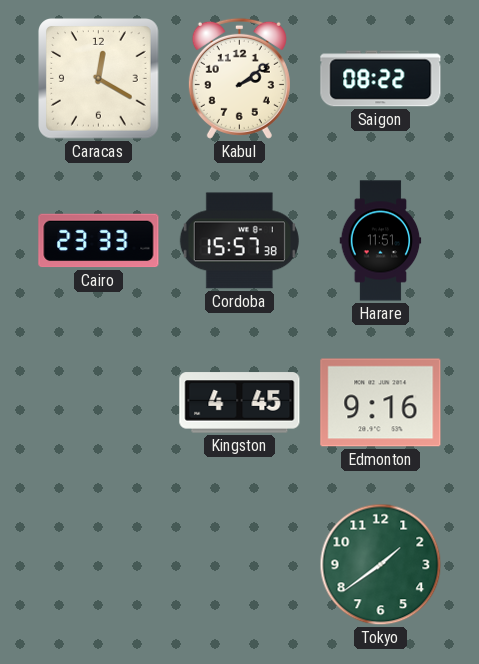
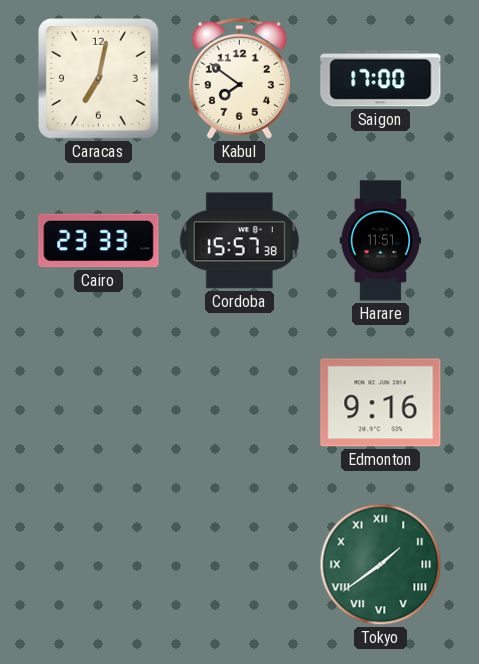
Caracas: 12:20 -> 7:02 (99, 79)
Kabul: 2:09 -> 7:51 (239, 78)
Saigon: 08:22 -> 17:00 (381, 79)
Kingston: 4:45 -> none (240, 403)
Tokyo numerals: Arabic -> Roman (381, 565)
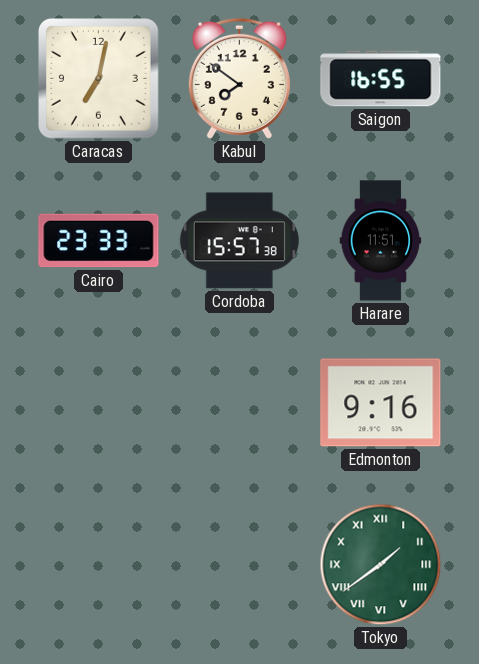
Saigon: 17:00 -> 16:55 (381, 79)
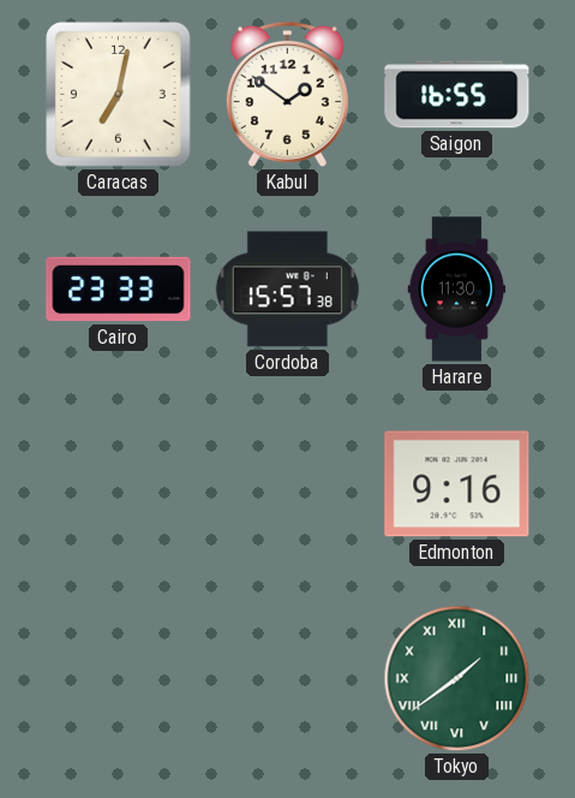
Kabul: 7:51 -> 1:51 (287, 94)
Harare: 11:51 -> 11:30 (457, 290)
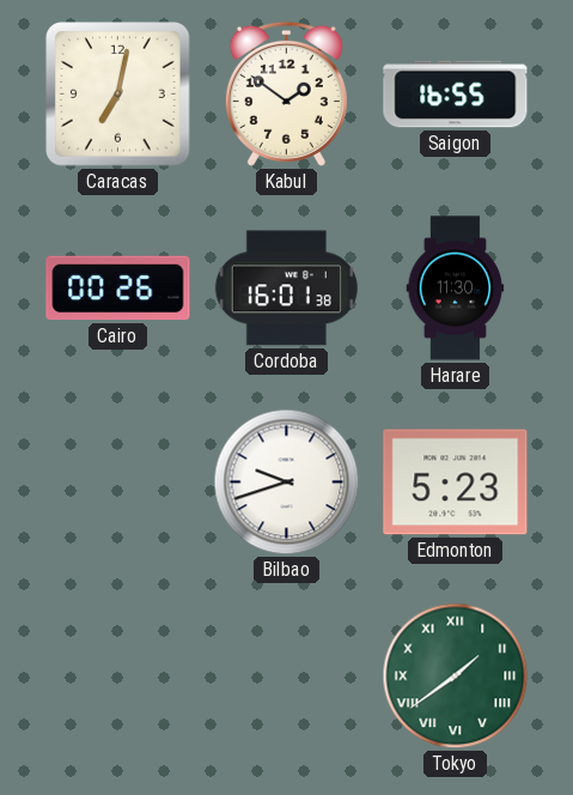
Cairo: 23:33 -> 00:26 (118, 289)
Cordoba: 15:57 -> 16:01 (286, 289)
Bilbao: none -> 9:42 (287, 483)
Edmonton: 9:16 -> 5:23 (456, 483)
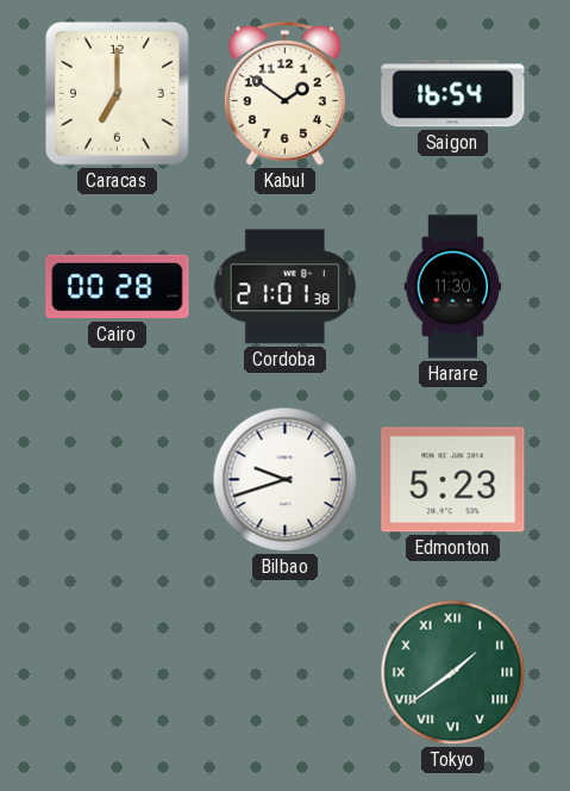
Caracas: 7:02 -> 7:00 (118, 94)
Saigon: 16:55 -> 16:54 (453, 94)
Cairo: 00:26 -> 00:28 (118, 287)
Cordoba: 16:01 -> 21:01 (284, 287)
